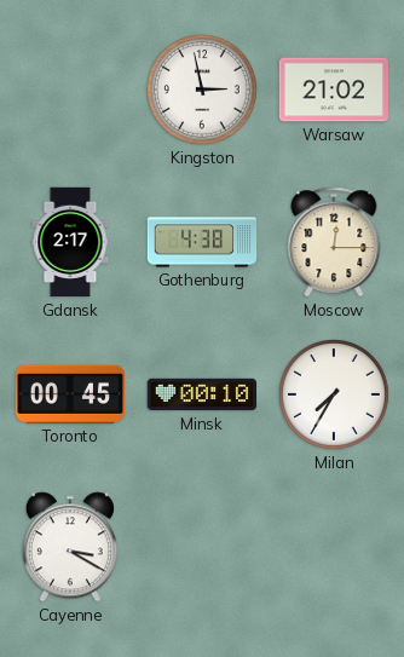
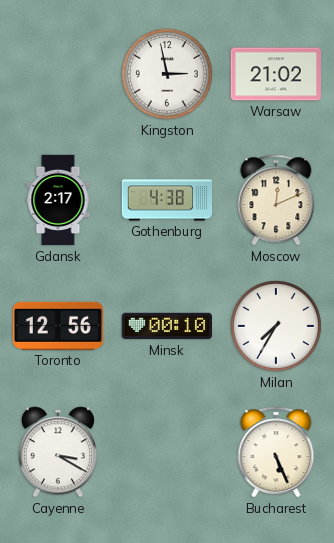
Moscow: 12:15 -> 12:11 (276, 200)
Toronto: 00:45 -> 12:56 (57, 326)
Bucharest: none -> 5:26 (276, 452)
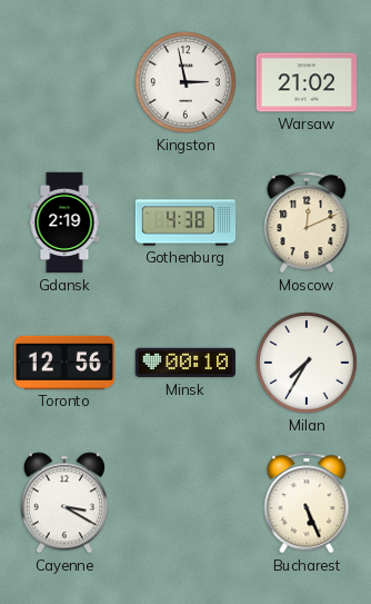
Gdansk: 2:17 -> 2:19 (64, 222)
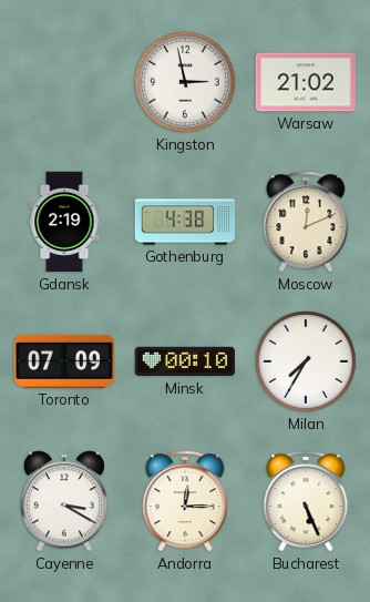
Toronto: 12:56 -> 07:09 (63, 361)
Andorra: none -> 12:15 (185, 501)
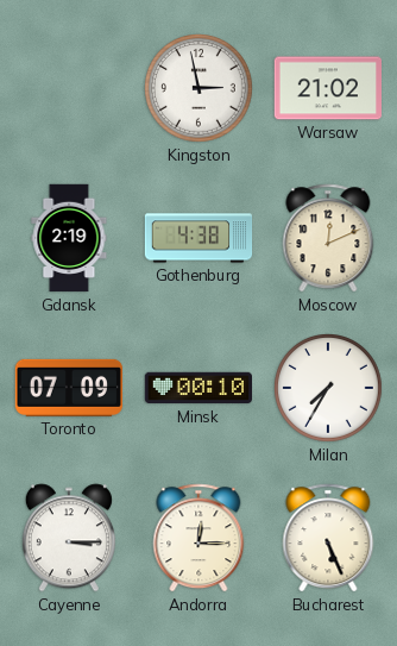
Cayenne: 3:20 -> 3:15 (69, 538)
